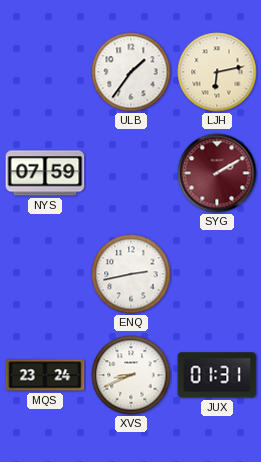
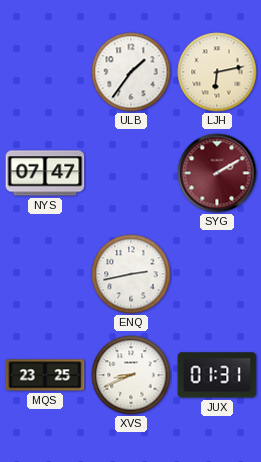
NYS: 07:59 -> 07:47 (45, 173)
MQS: 23:24 -> 23:25 (45, 375)
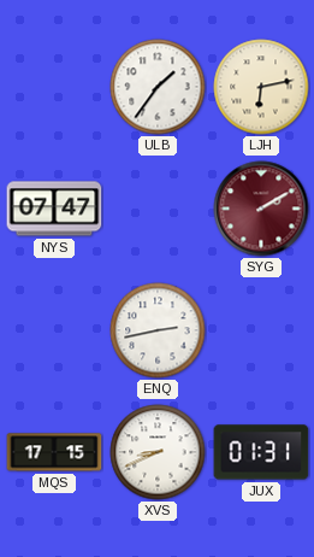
MQS: 23:25 -> 17:15 (54, 452)
